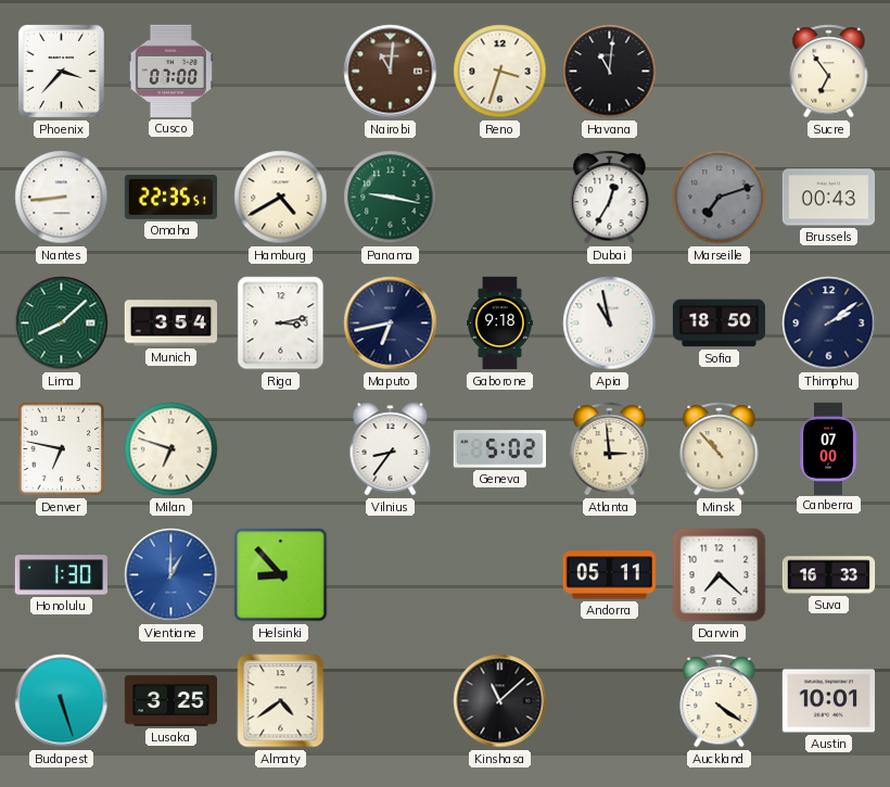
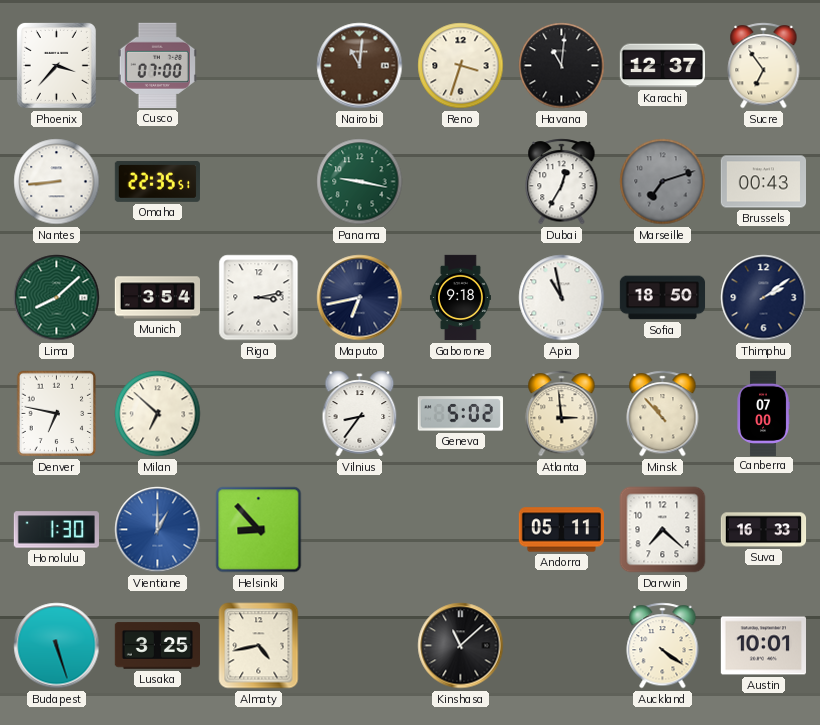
Karachi: none -> 12:37 (662, 66)
Hamburg: 4:40 -> none (281, 198)
Milan: 6:48 -> 6:52 (158, 414)
Almaty: 4:39 -> 4:43 (259, 646)
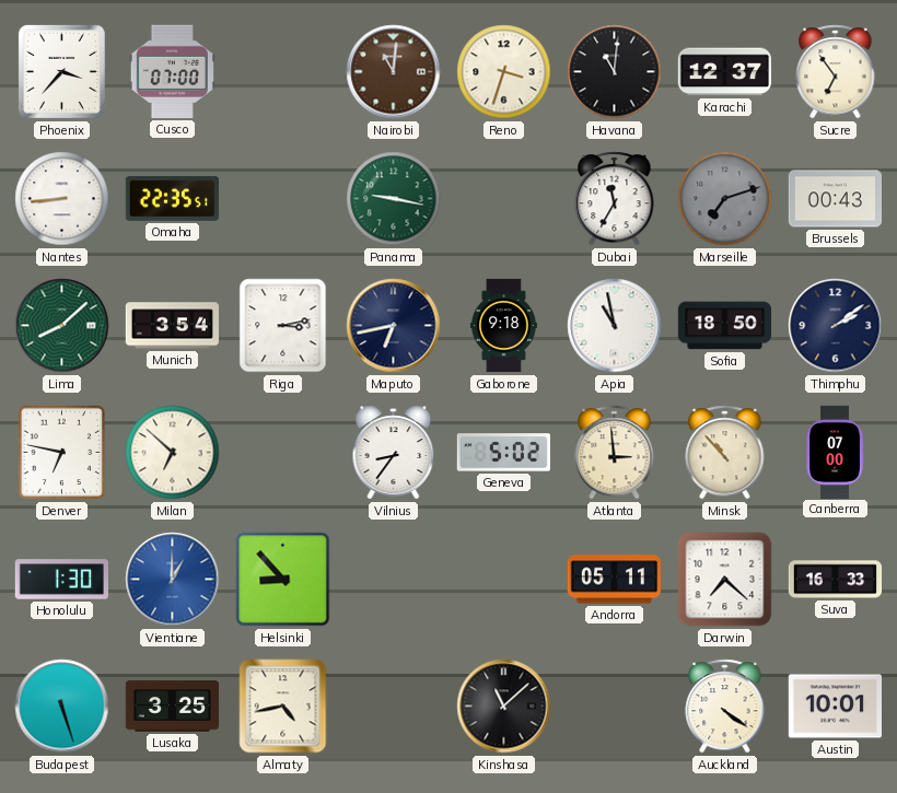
Dubai: 12:35 -> 11:35 (615, 199)
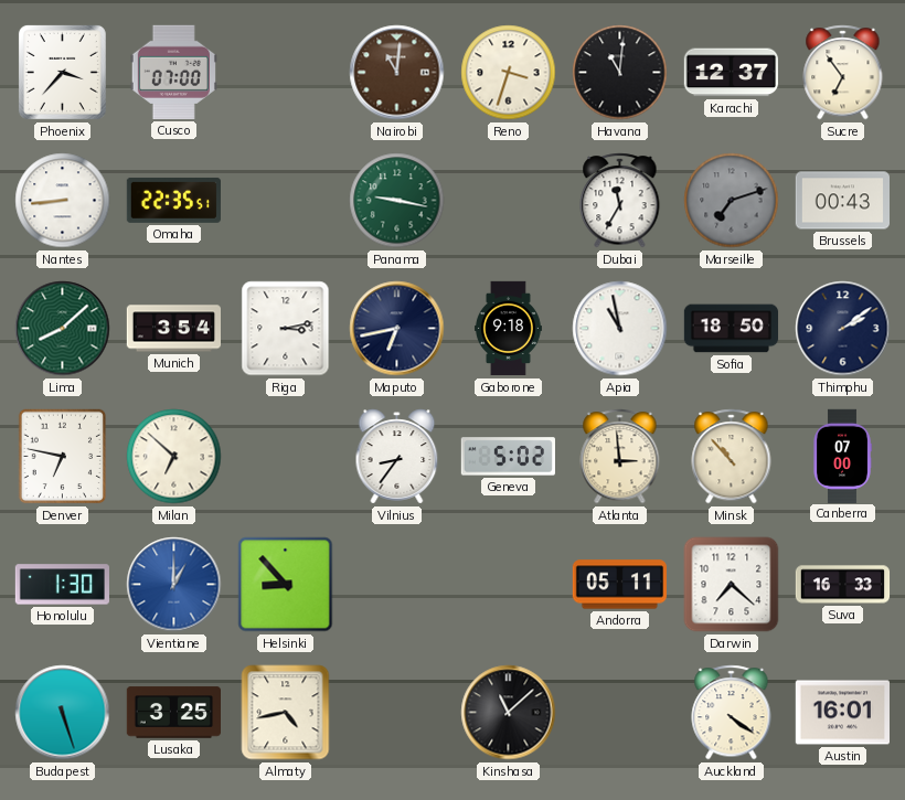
Austin: 10:01 -> 16:01 (842, 713)
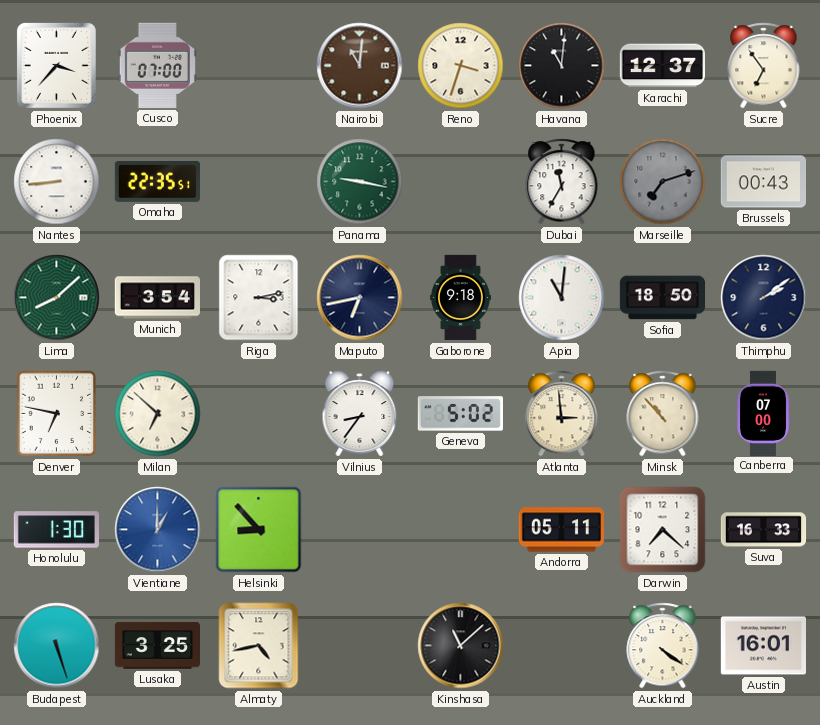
Apia: 10:58 -> 11:01 (562, 298)
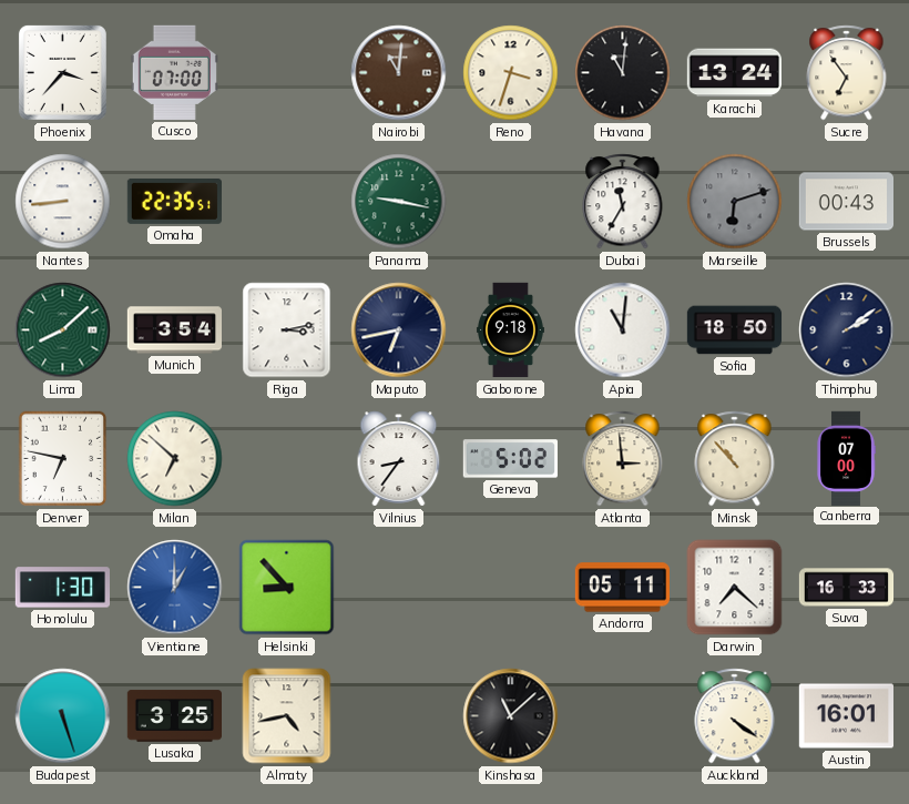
Karachi: 12:37 -> 13:24 (734, 73)
Marseille: 7:12 -> 6:12 (735, 202)
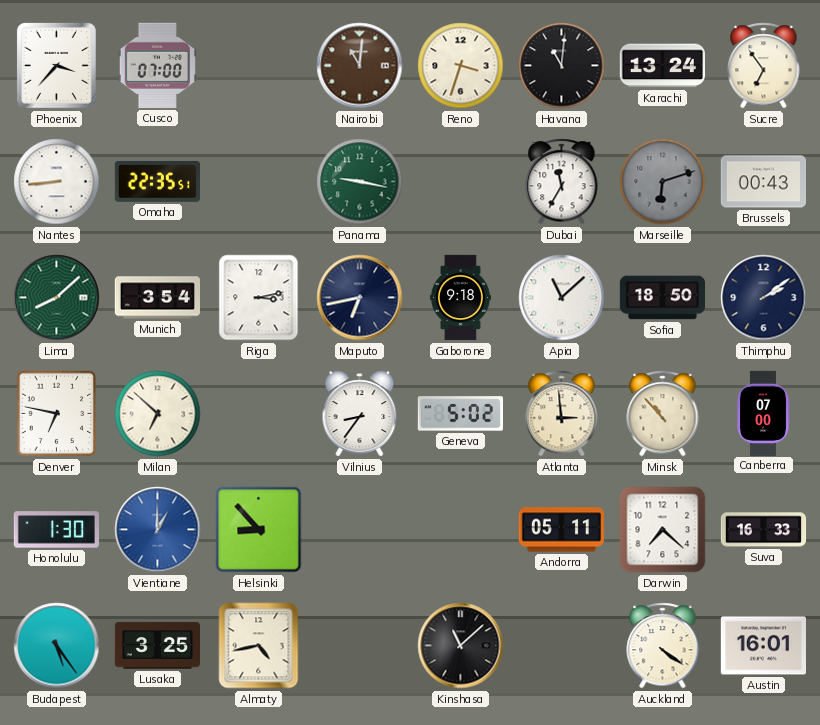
Apia: 11:01 -> 11:08 (562, 298)
Budapest: 5:27 -> 5:24 (57, 646)
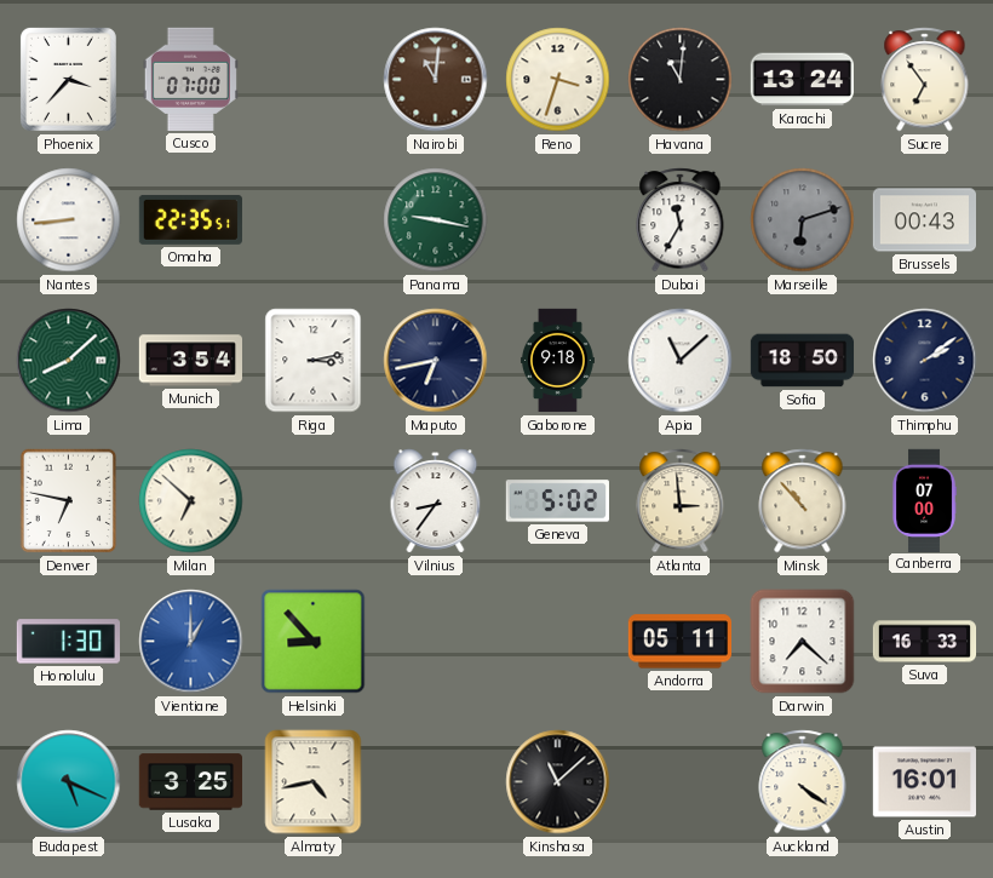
Budapest: 5:24 -> 5:19 (69, 782)
